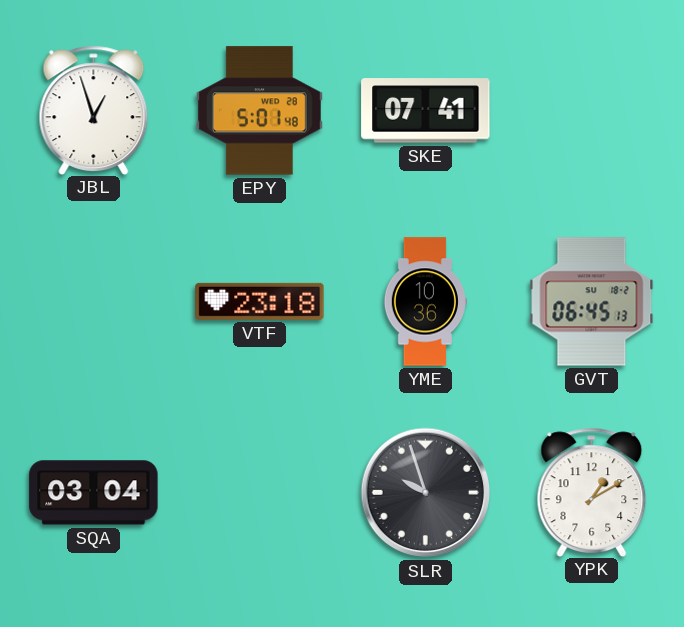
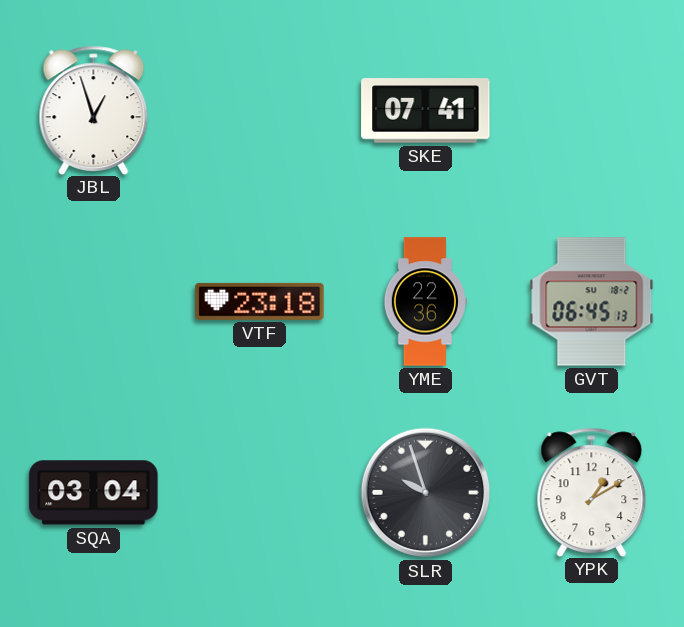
EPY: 5:01 -> none (259, 111)
YME: 10:36 -> 22:36 (425, 302)
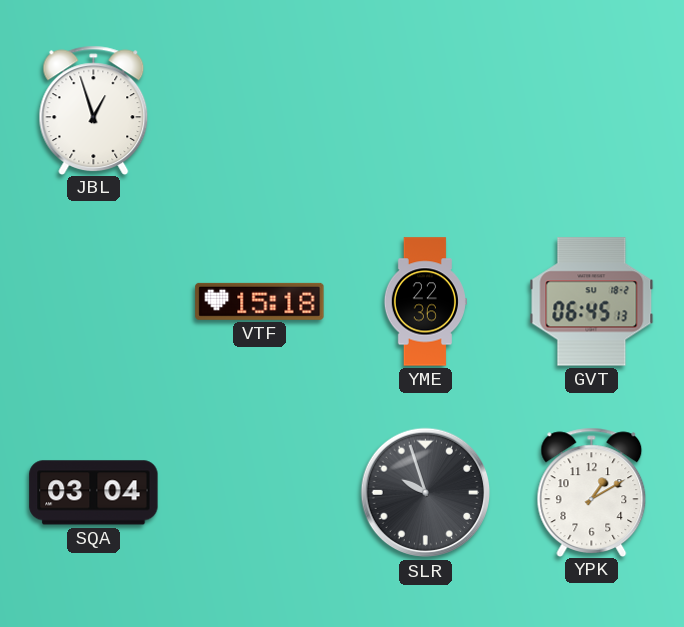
SKE: 07:41 -> none (426, 111)
VTF: 23:18 -> 15:18 (260, 301)
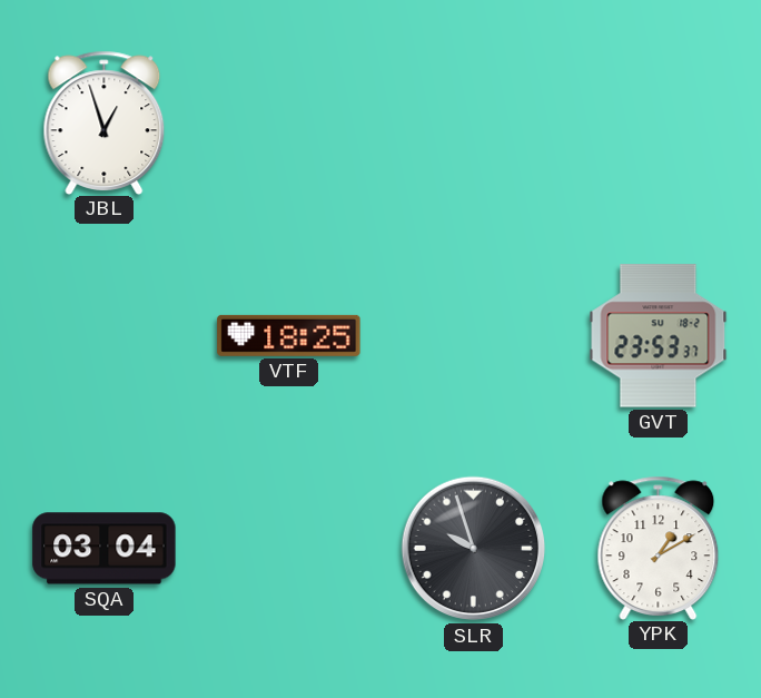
VTF: 15:18 -> 18:25 (289, 335)
YME: 22:36 -> none (425, 302)
GVT: 06:45 -> 23:53 (659, 336)
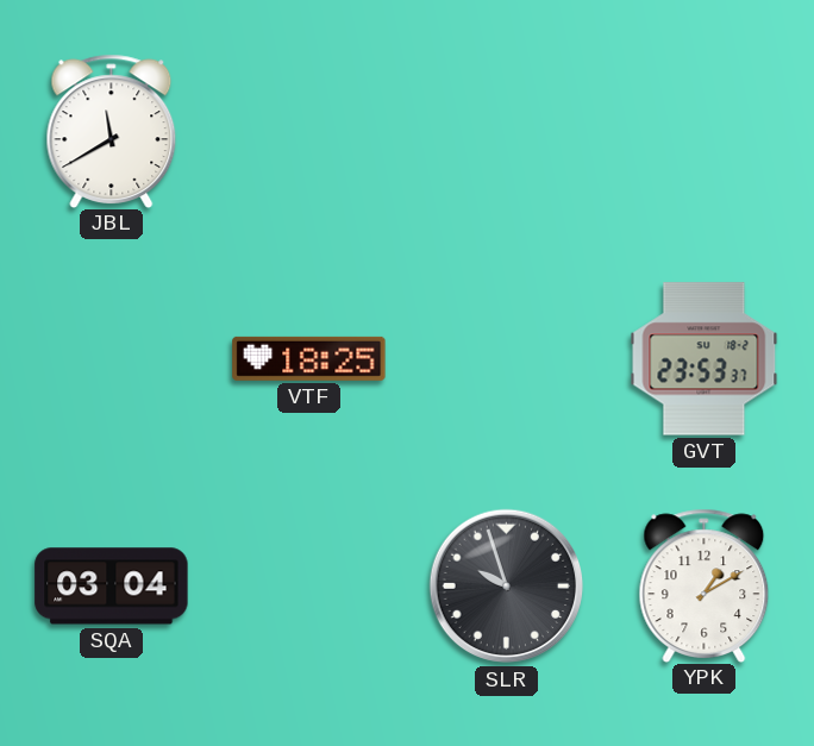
JBL: 12:57 -> 11:40 (112, 131)
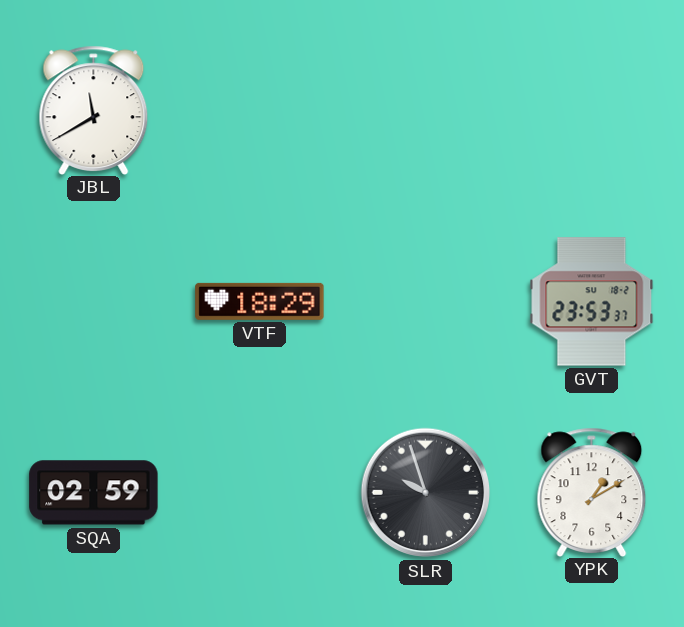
VTF: 18:25 -> 18:29 (260, 301)
SQA: 03:04 -> 02:59 (94, 493)
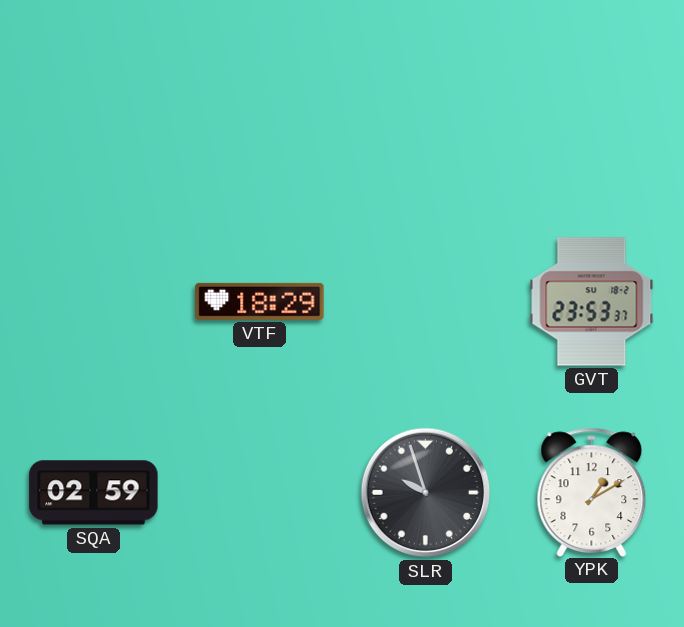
JBL: 11:40 -> none (94, 110)
